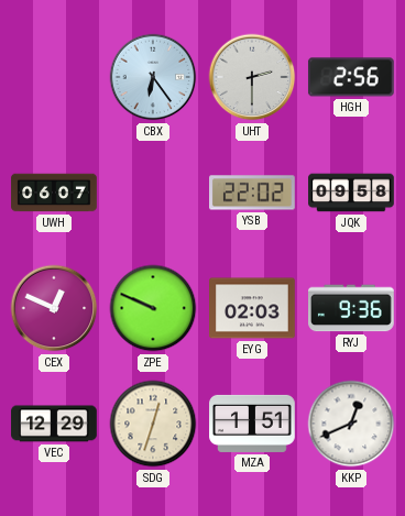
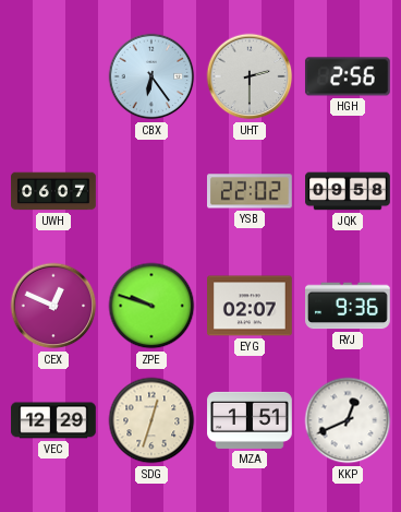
ZPE: 9:49 -> 9:48 (151, 306)
EYG: 02:03 -> 02:07 (251, 306)
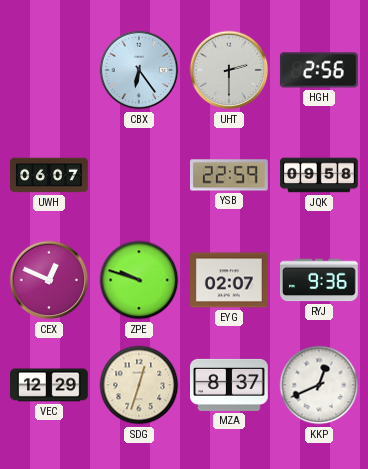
YSB: 22:02 -> 22:59 (230, 175)
MZA: 1:51 -> 8:37 (229, 385)
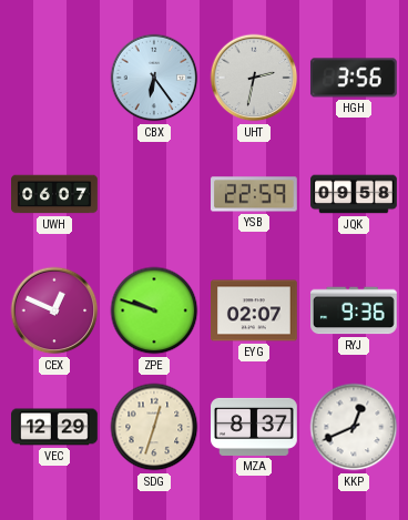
UHT: 2:30 -> 2:32 (254, 78)
HGH: 2:56 -> 3:56 (354, 78)
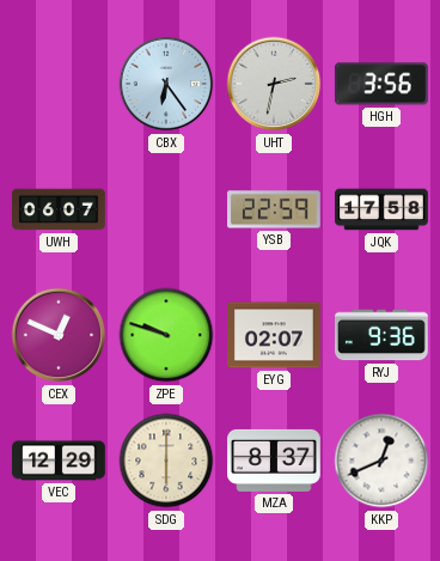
JQK: 09:58 -> 17:58 (381, 209)
SDG: 12:33 -> 6:00 (166, 461)
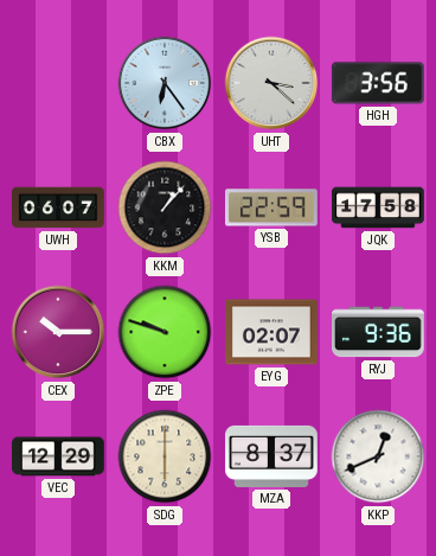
UHT: 2:32 -> 3:22 (271, 83)
KKM: none -> 1:07 (165, 207)
CEX: 12:49 -> 10:15 (58, 332)
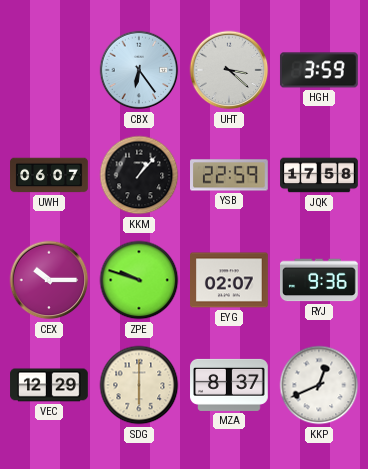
HGH: 3:56 -> 3:59 (319, 70)
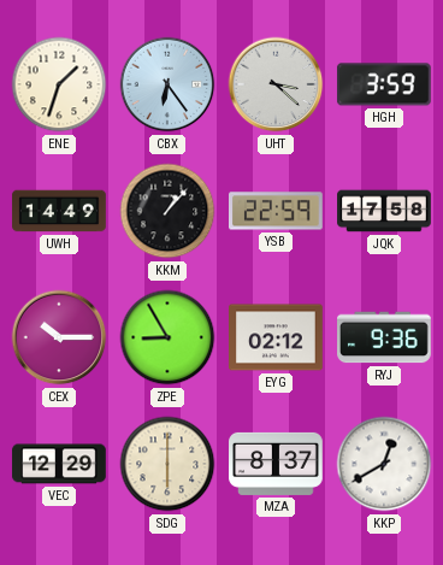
ENE: none -> 1:33 (59, 84)
UWH: 06:07 -> 14:49 (59, 211)
ZPE: 9:48 -> 8:55 (167, 337)
EYG: 02:07 -> 02:12 (277, 337)
KKP: 12:41 -> 12:40 (384, 464)
